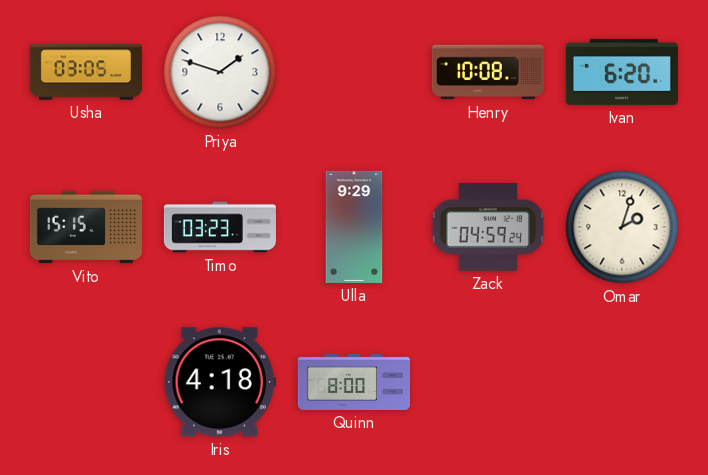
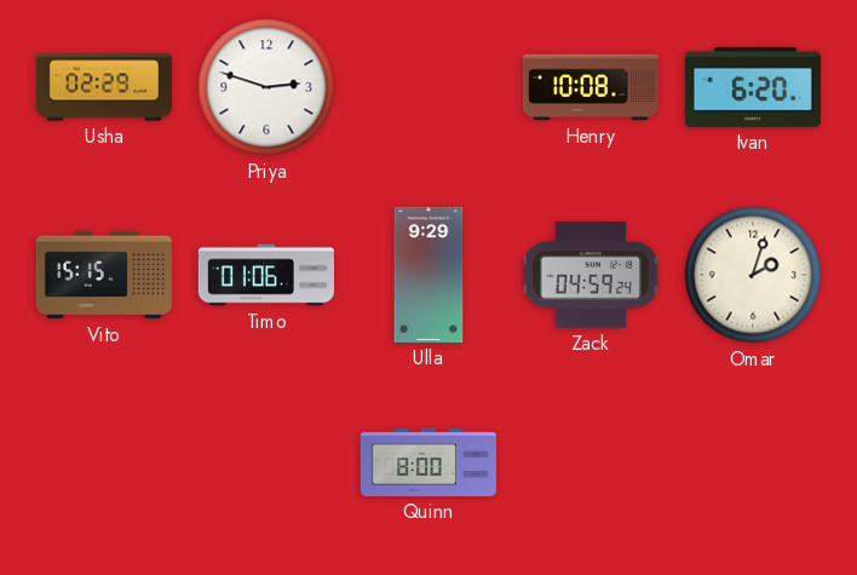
Usha: 03:05 -> 02:29 (104, 87)
Priya: 1:48 -> 2:48 (266, 87)
Timo: 03:23 -> 01:06 (266, 275)
Iris: 4:18 -> none (220, 382)
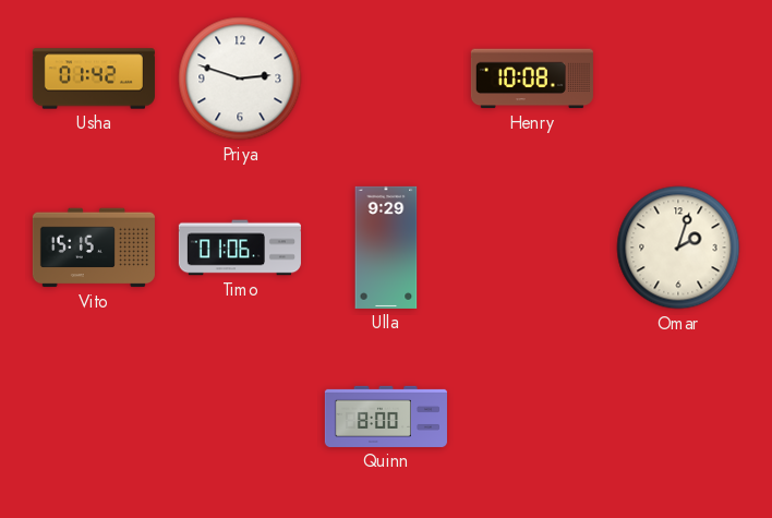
Usha: 02:29 -> 01:42 (94, 79)
Ivan: 6:20 -> none (753, 87)
Zack: 04:59 -> none (589, 275)
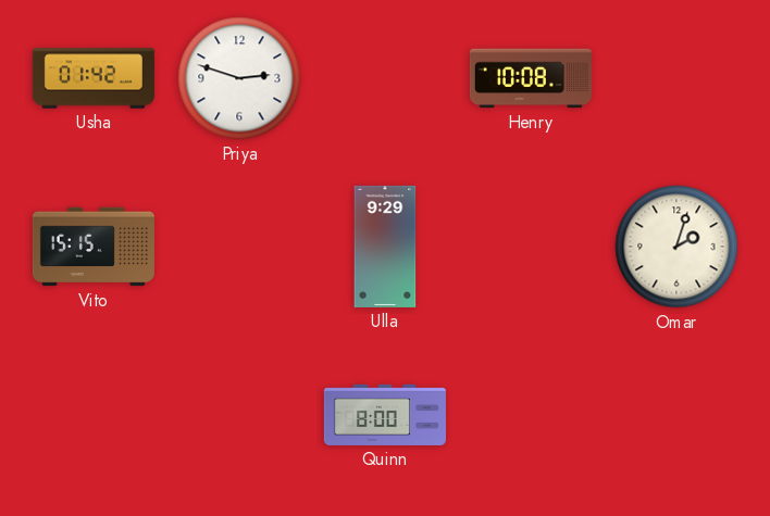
Timo: 01:06 -> none (240, 248)
